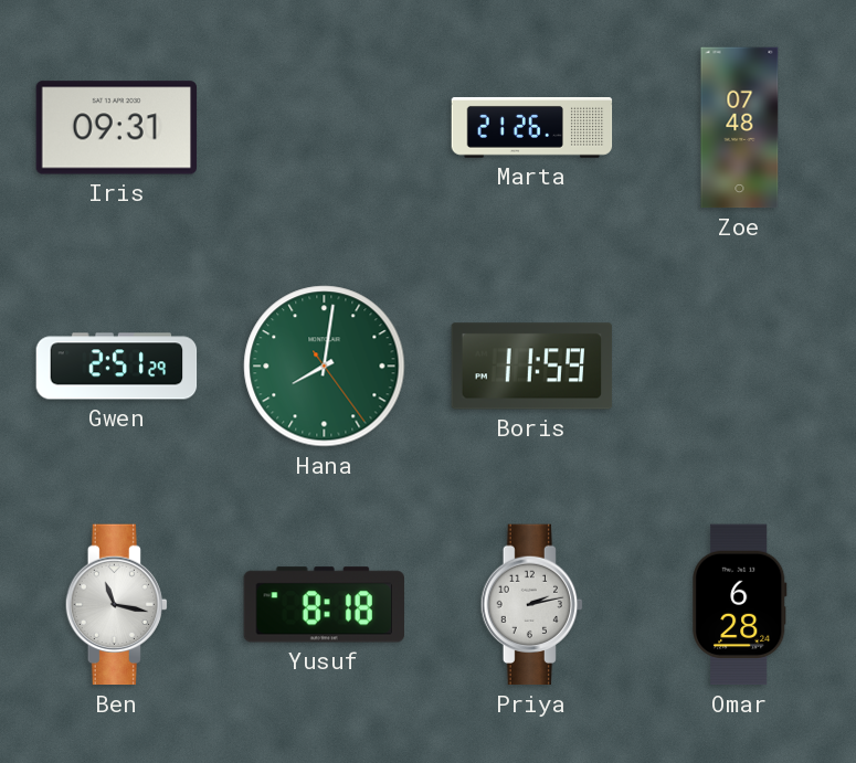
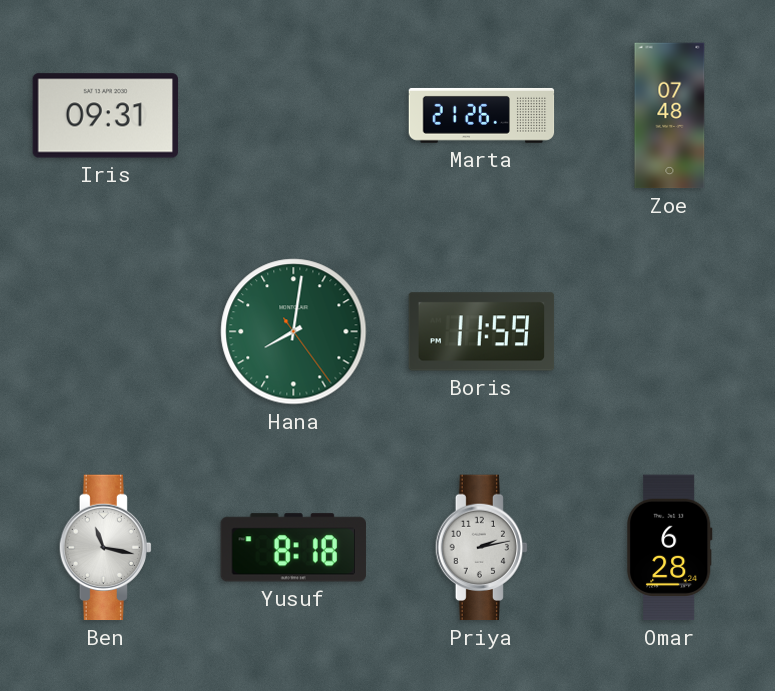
Gwen: 2:51 -> none (117, 367)
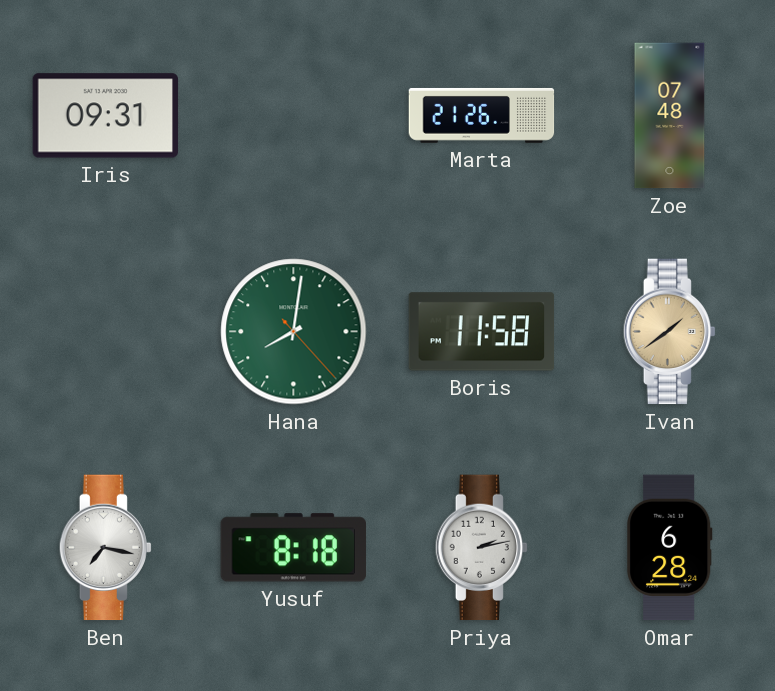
Hana: 8:01:24 -> 8:01:23 (294, 332)
Boris: 11:59 -> 11:58 (482, 332)
Ivan: none -> 1:39 (669, 332)
Ben: 11:17 -> 7:17 (105, 548)
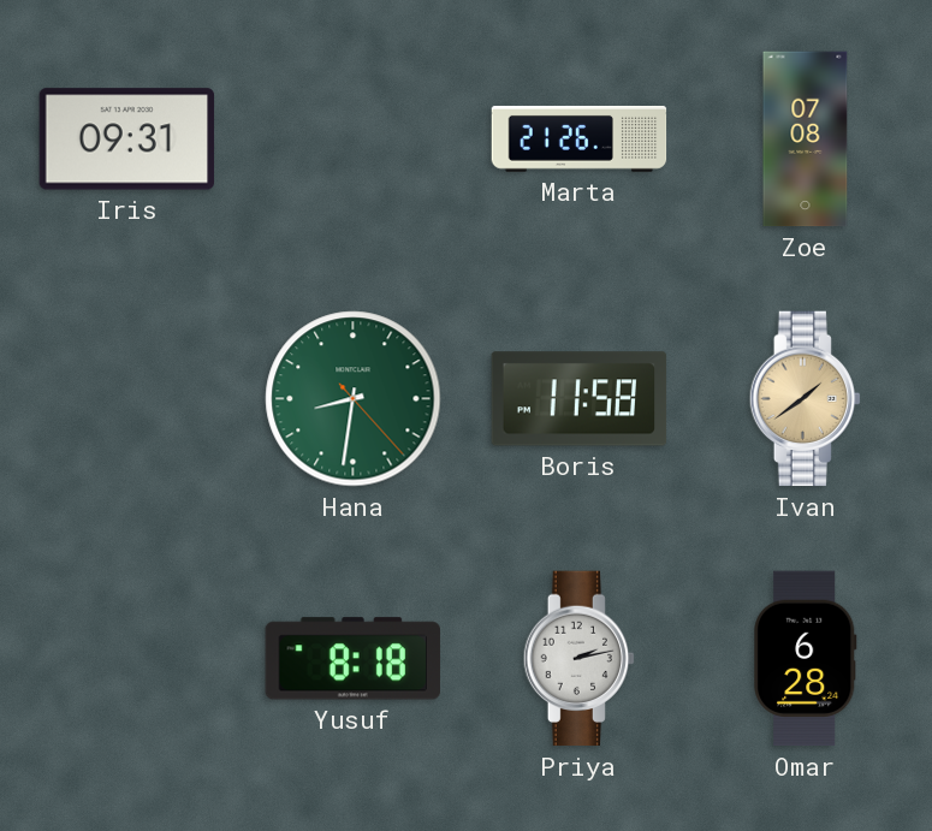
Zoe: 07:48 -> 07:08 (806, 140)
Hana: 8:01 -> 8:31 (354, 399)
Ben: 7:17 -> none (105, 548)
